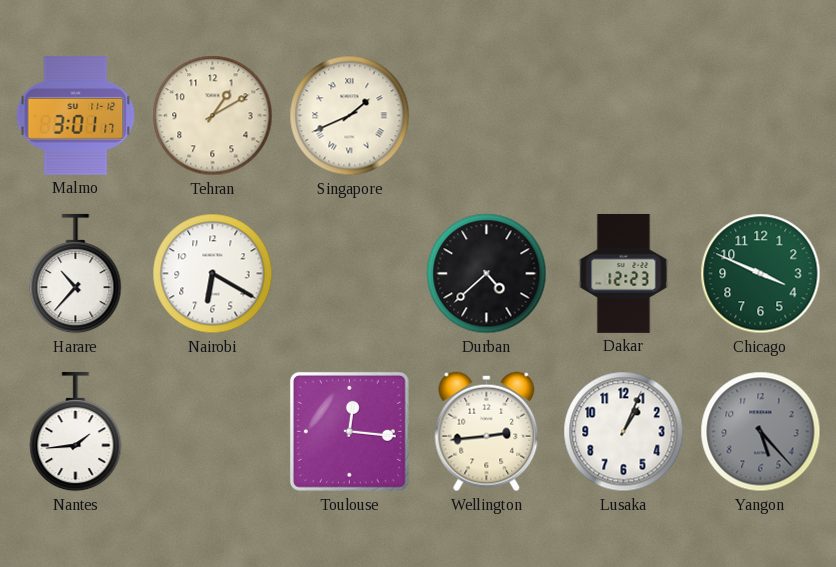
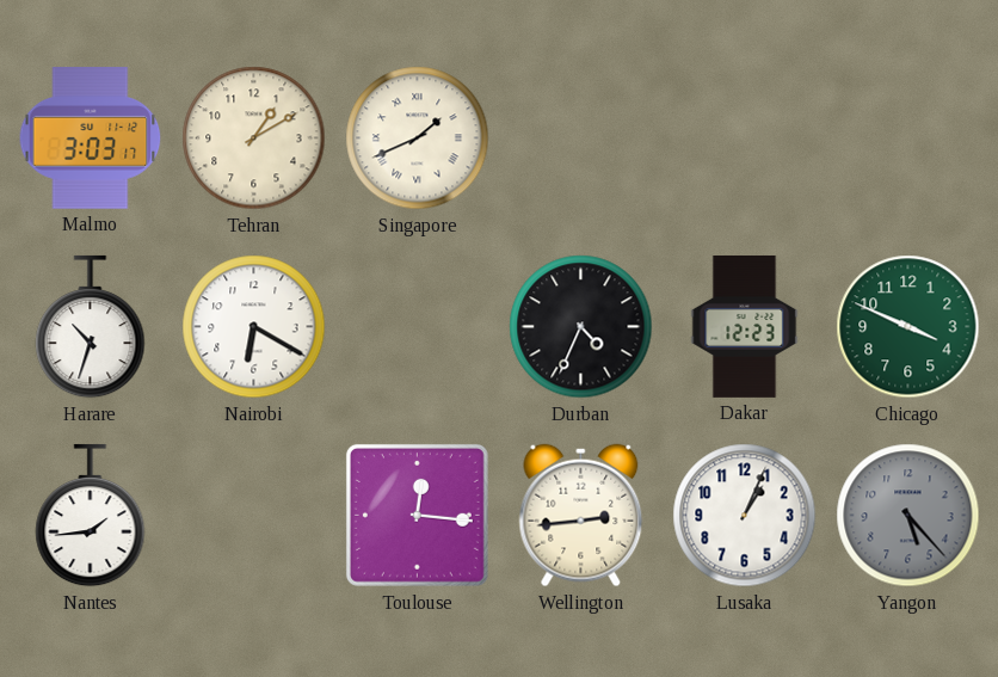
Malmo: 3:01 -> 3:03 (91, 139)
Harare: 10:37 -> 10:33 (91, 327)
Durban: 4:38 -> 4:34 (581, 327)
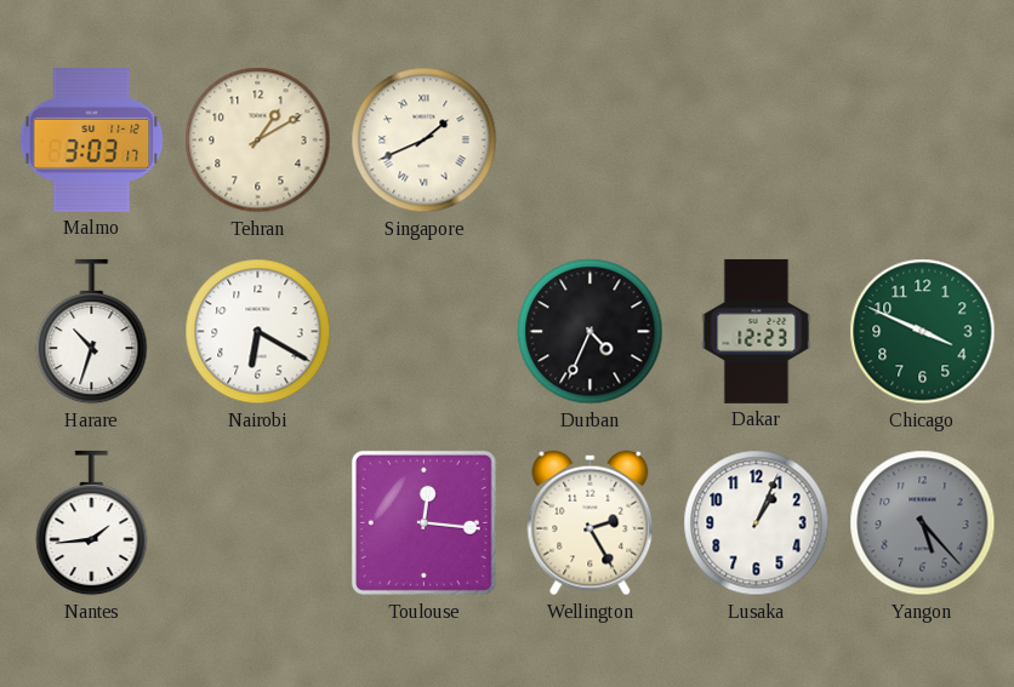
Wellington: 2:44 -> 2:25 (591, 523)
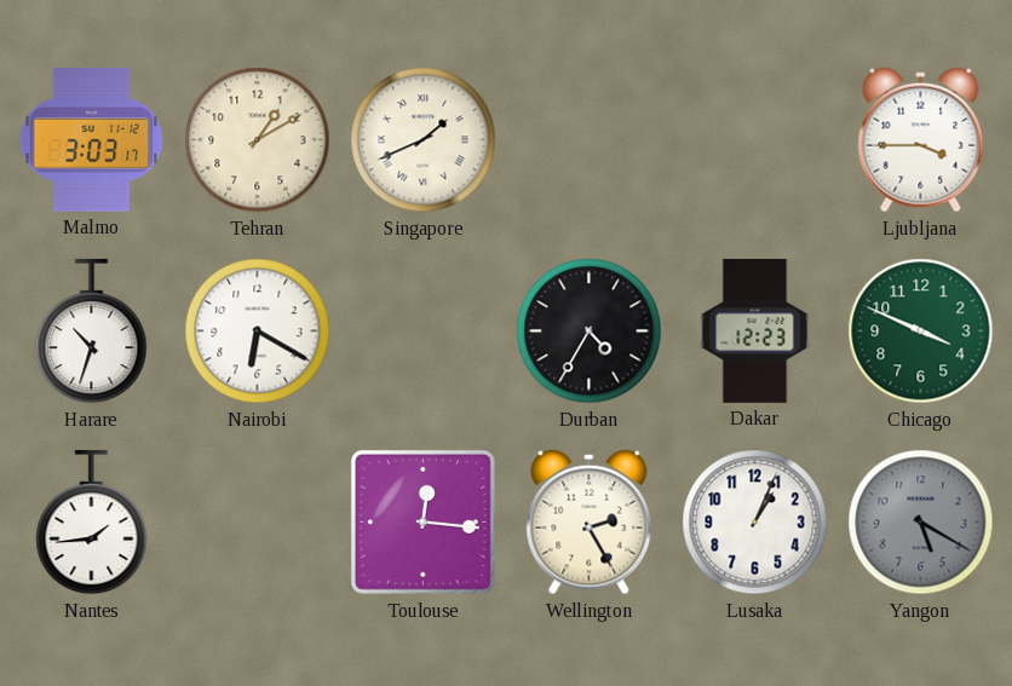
Ljubljana: none -> 3:45 (921, 140)
Durban: 4:34 -> 4:35 (590, 332)
Yangon: 5:23 -> 5:20 (921, 523)
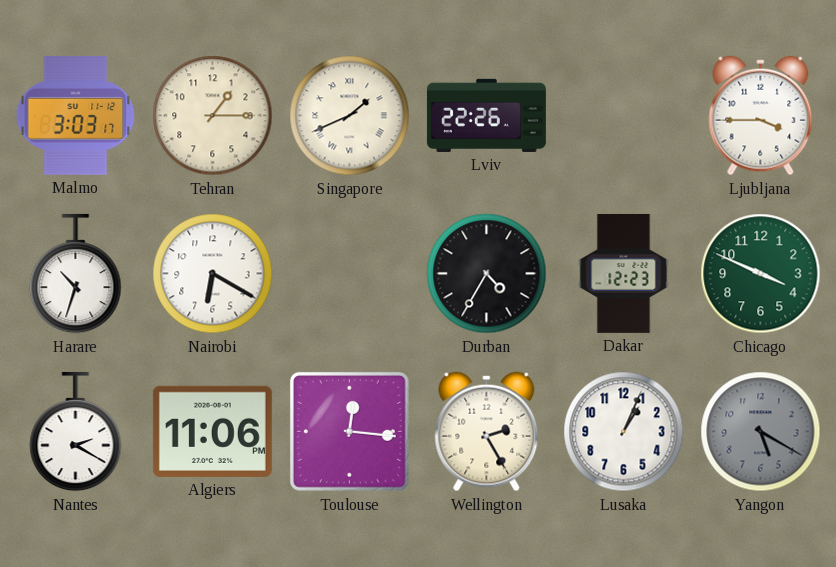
Tehran: 1:10 -> 1:15 (213, 116)
Lviv: none -> 22:26 (486, 115)
Nantes: 1:44 -> 2:20 (76, 432)
Algiers: none -> 11:06 (212, 431)
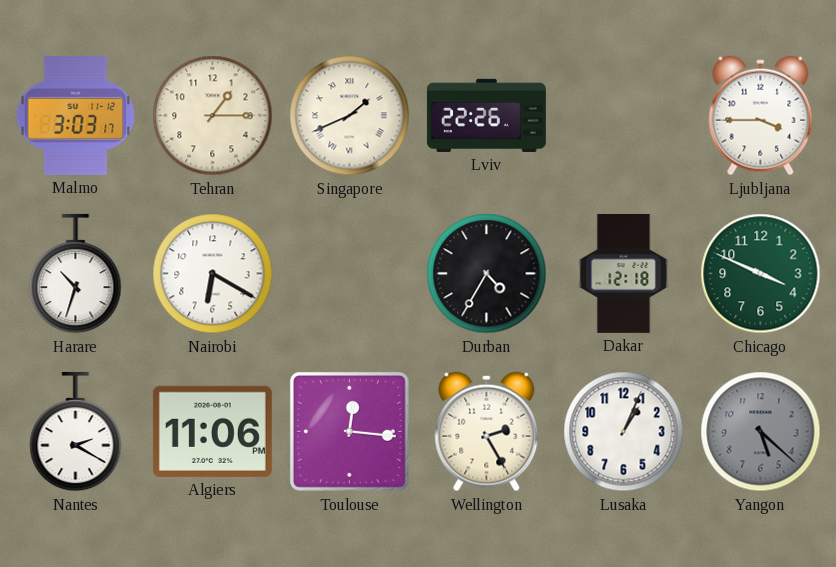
Dakar: 12:23 -> 12:18 (624, 273)
Yangon: 5:20 -> 5:22 (761, 432)
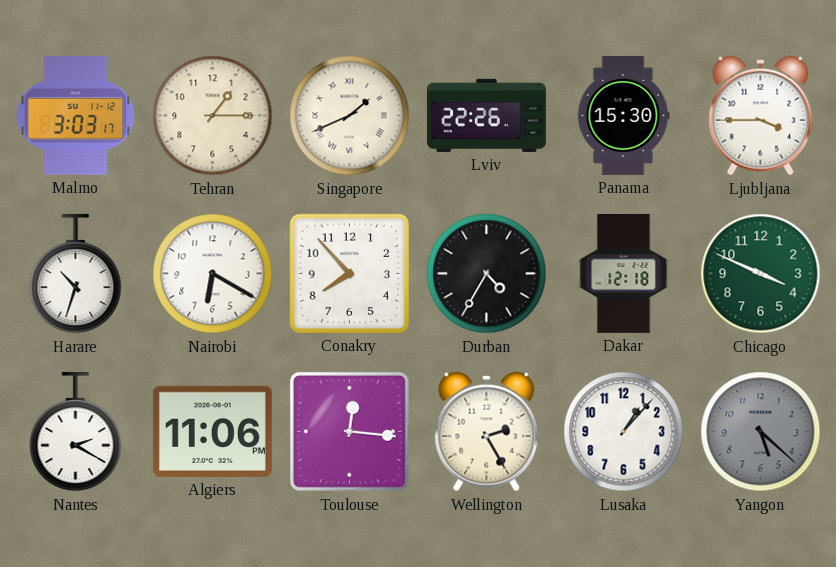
Panama: none -> 15:30 (623, 115)
Conakry: none -> 7:53 (349, 273)
Lusaka: 1:04 -> 1:07 (624, 432)
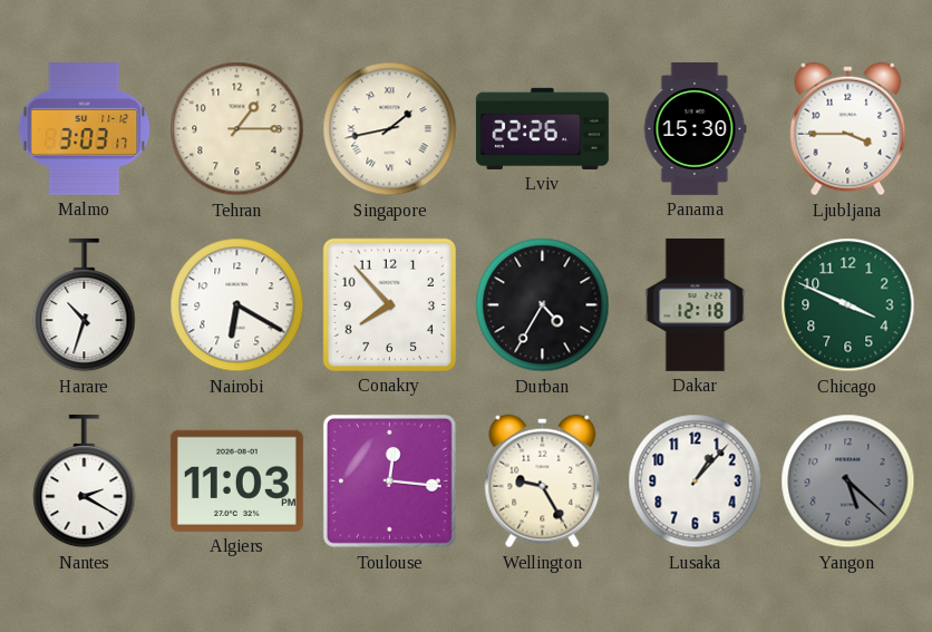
Singapore: 1:41 -> 1:43 (390, 129)
Algiers: 11:06 -> 11:03 (236, 480)
Wellington: 2:25 -> 9:25 (543, 482)
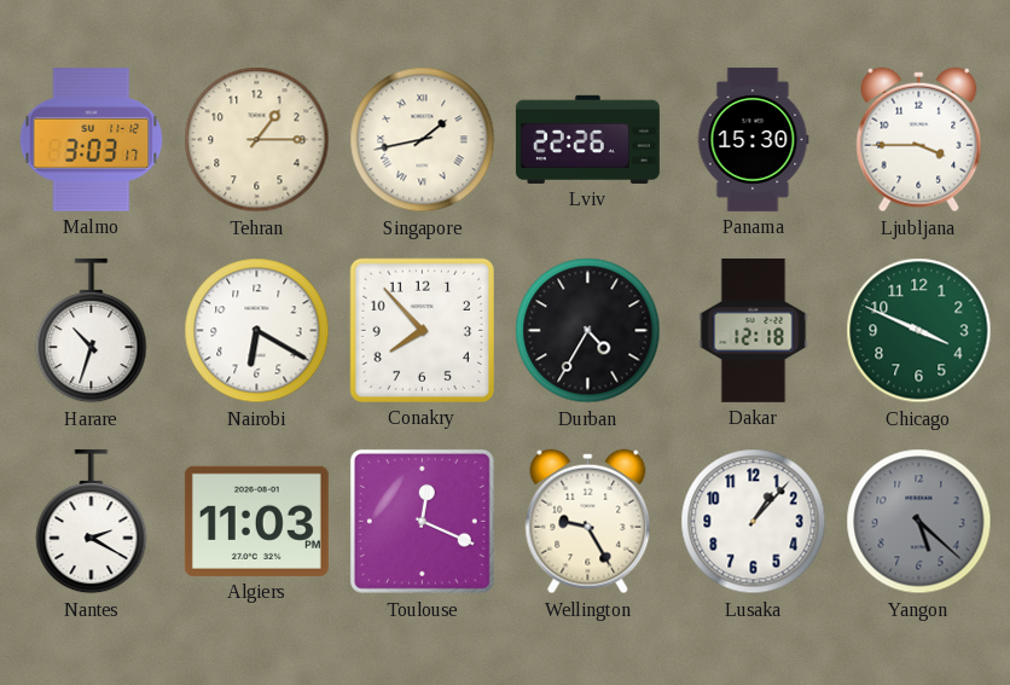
Toulouse: 12:16 -> 12:19 (422, 521)
